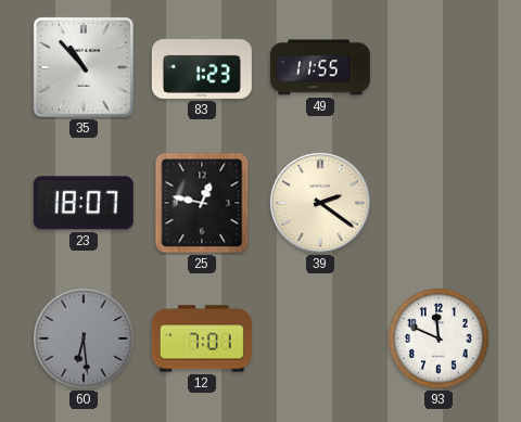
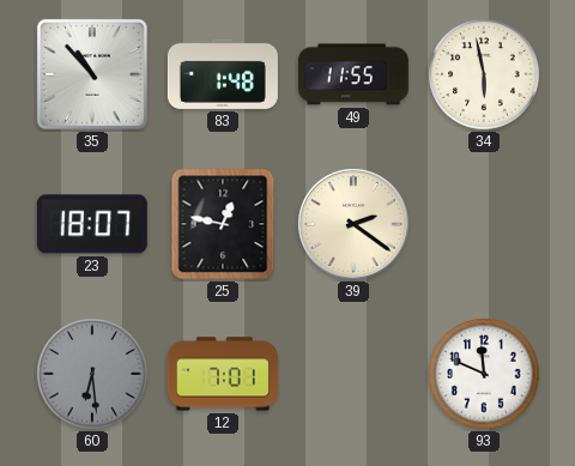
83: 1:23 -> 1:48 (223, 74)
34: none -> 5:58 (484, 74)
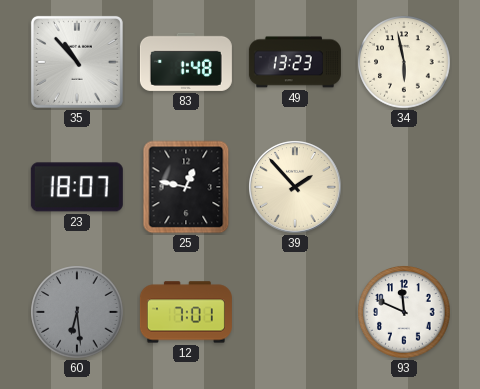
49: 11:55 -> 13:23 (295, 62)
39: 2:21 -> 1:53 (296, 188)
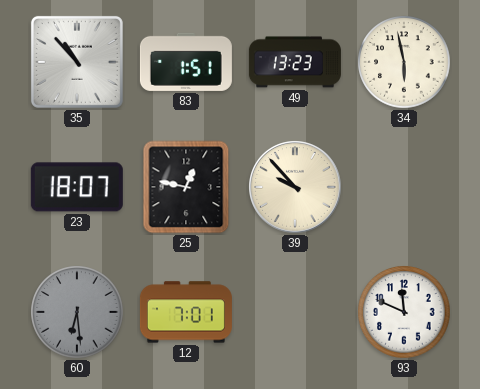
83: 1:48 -> 1:51 (186, 62)
39: 1:53 -> 9:53 (296, 188)
